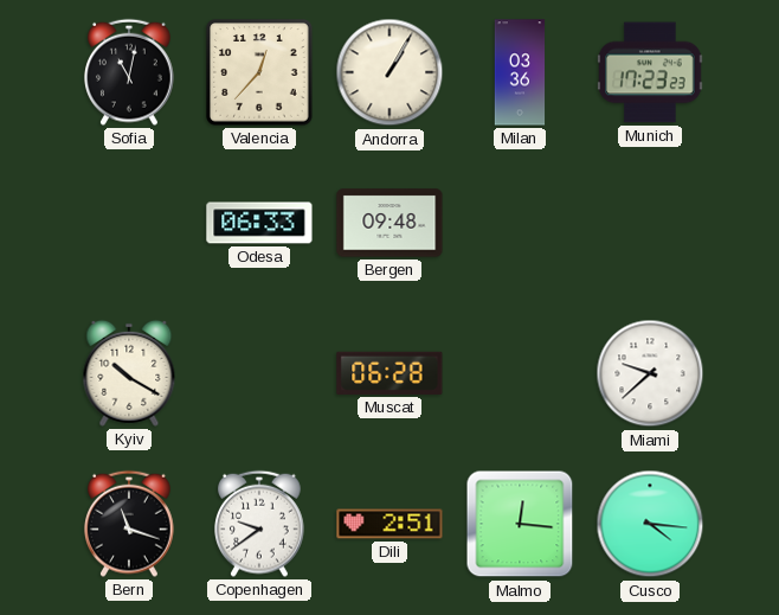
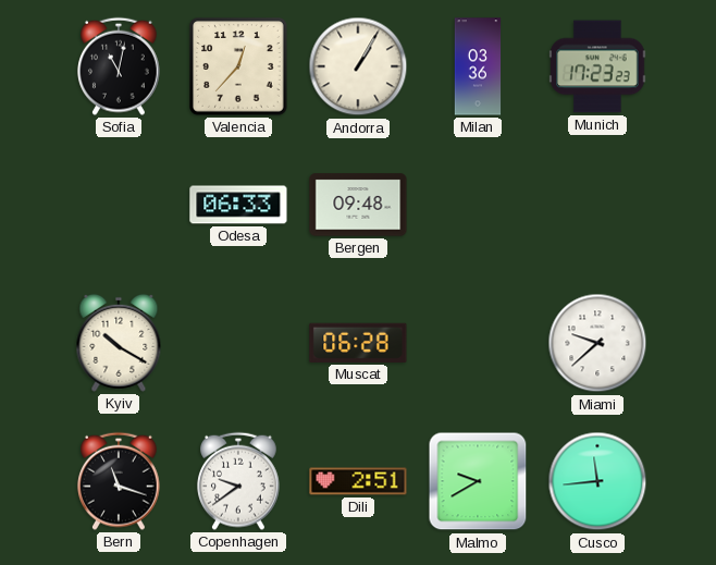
Malmo: 12:16 -> 9:40 (478, 481)
Cusco: 4:16 -> 11:44 (597, 481)
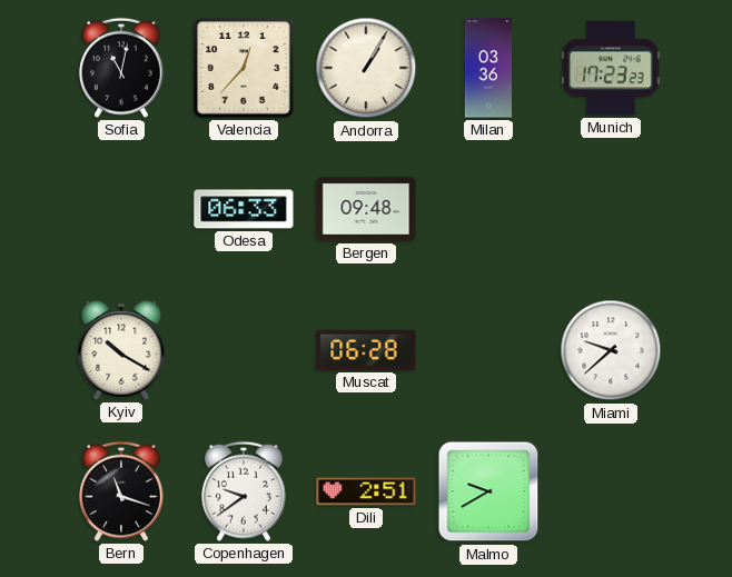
Cusco: 11:44 -> none (597, 481)
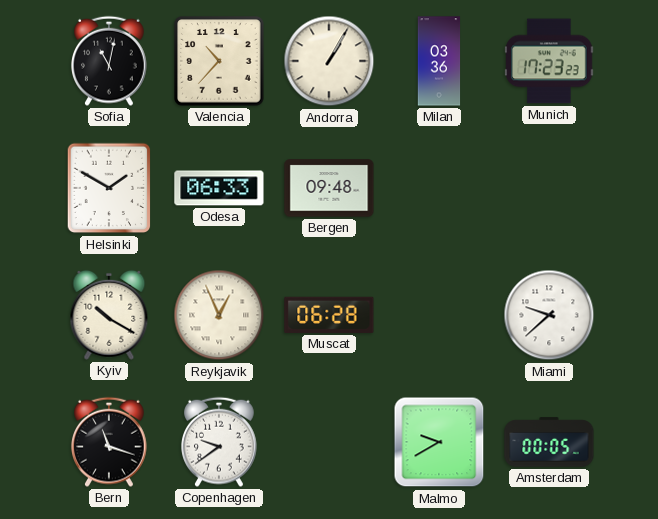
Valencia: 12:37 -> 10:37 (219, 61)
Helsinki: none -> 1:50 (109, 188)
Reykjavik: none -> 12:56 (219, 315)
Dili: 2:51 -> none (366, 491)
Amsterdam: none -> 00:05 (549, 442)
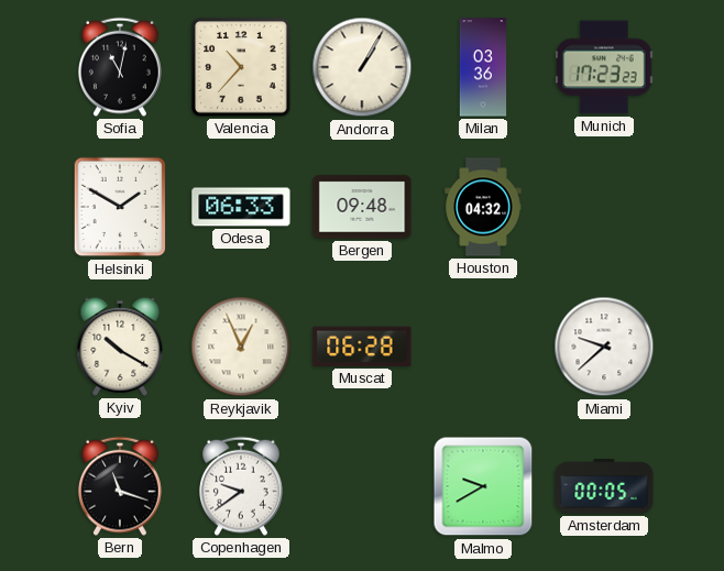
Houston: none -> 04:32 (483, 207)
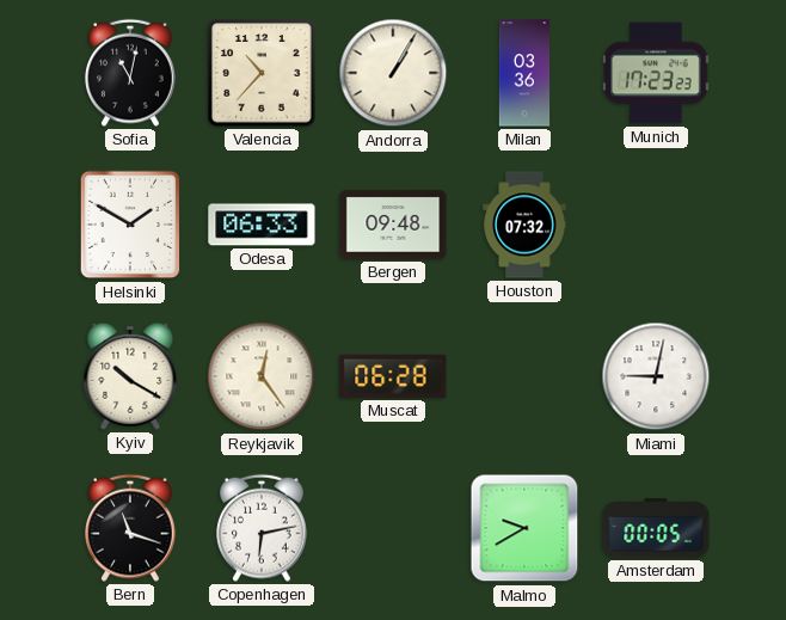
Houston: 04:32 -> 07:32 (524, 225)
Reykjavik: 12:56 -> 12:24 (262, 376)
Miami: 9:38 -> 9:02 (656, 376)
Copenhagen: 9:39 -> 6:13 (263, 528)
